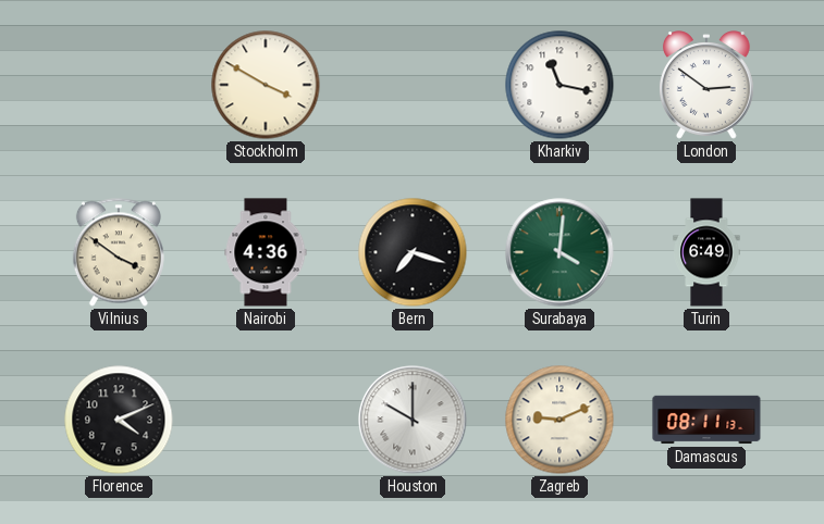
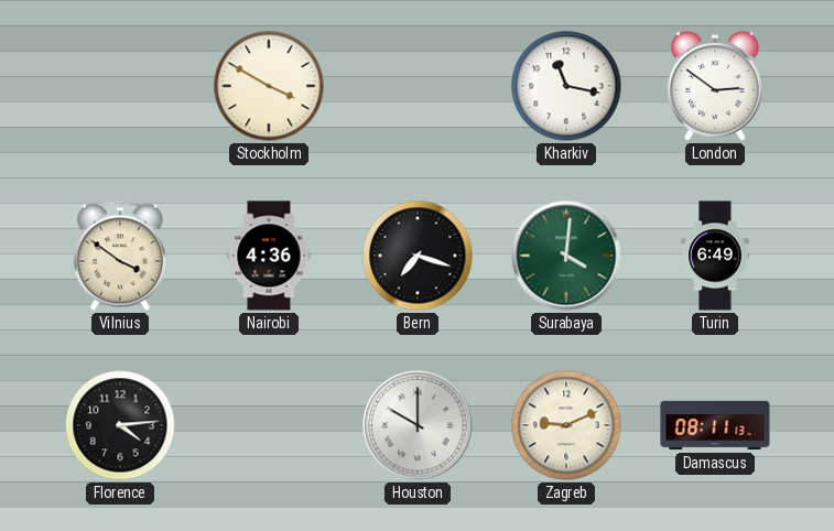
Florence: 4:11 -> 4:14 (120, 425)
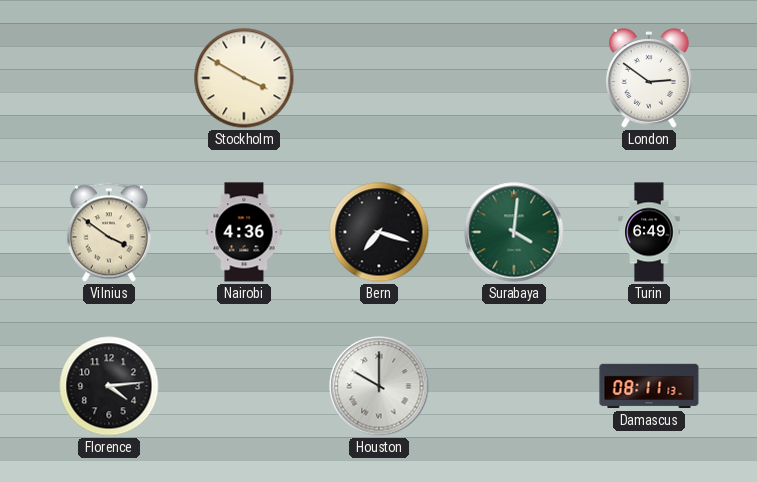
Kharkiv: 11:17 -> none (566, 86)
Zagreb: 9:11 -> none (566, 425)
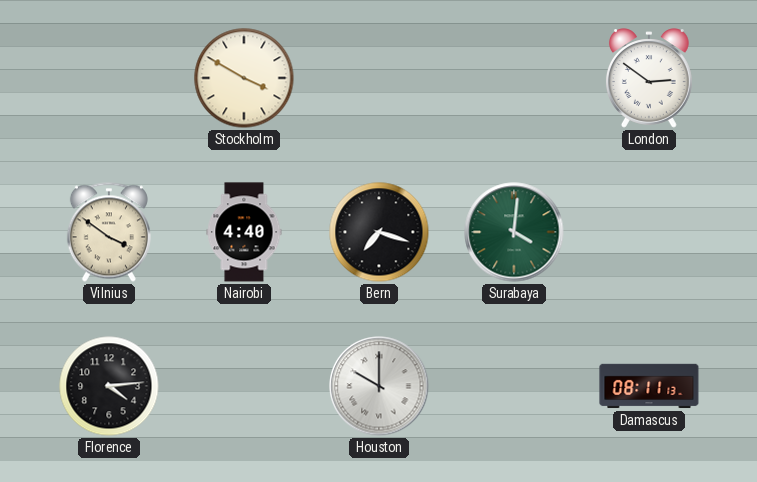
Nairobi: 4:36 -> 4:40 (244, 232)
Turin: 6:49 -> none (649, 232)
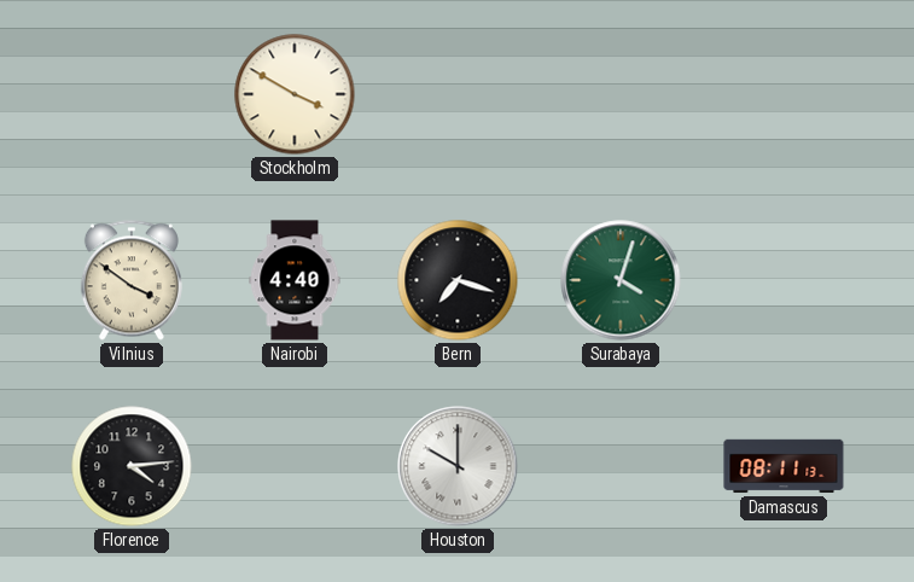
London: 2:51 -> none (649, 78)
Surabaya: 4:01 -> 4:03 (621, 280)
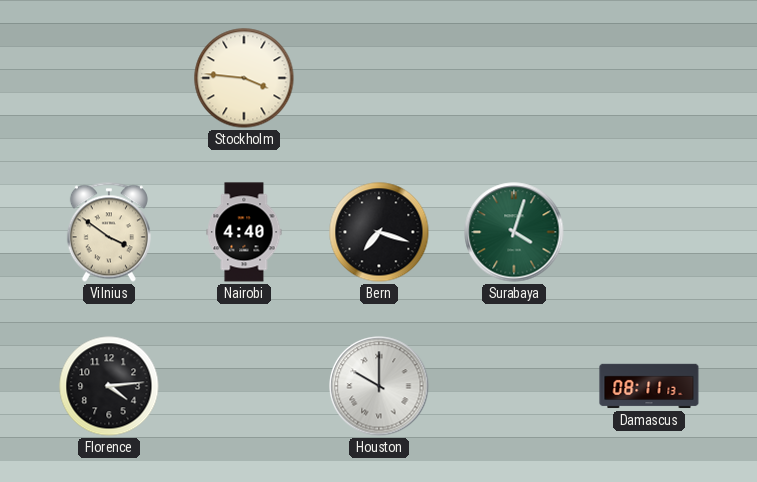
Stockholm: 3:50 -> 3:46 (244, 78)
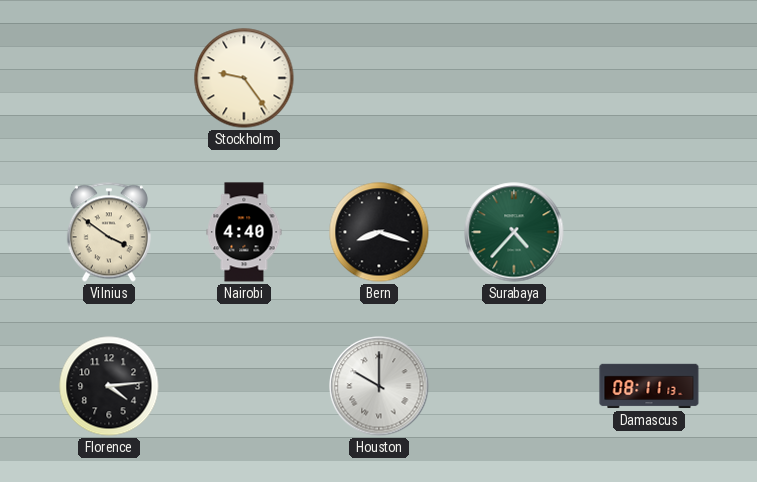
Stockholm: 3:46 -> 9:24 (244, 78)
Bern: 7:18 -> 8:18 (379, 232)
Surabaya: 4:03 -> 4:37 (514, 232)
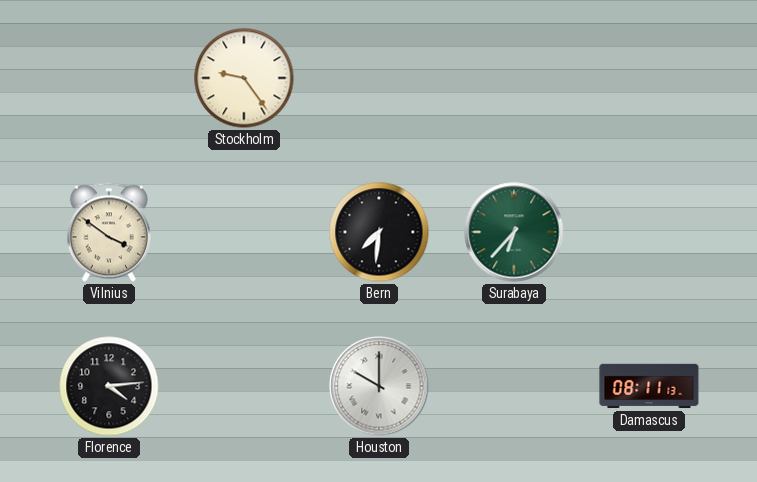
Nairobi: 4:40 -> none (244, 232)
Bern: 8:18 -> 7:31 (379, 232)
Surabaya: 4:37 -> 6:37 (514, 232)
